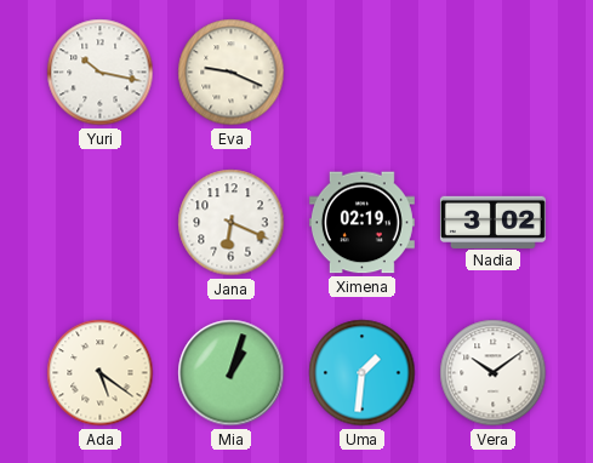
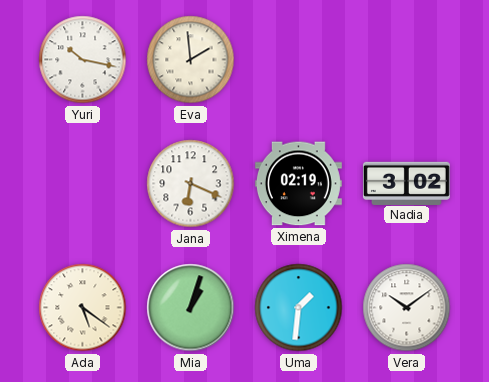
Eva: 9:19 -> 1:59 (191, 60)
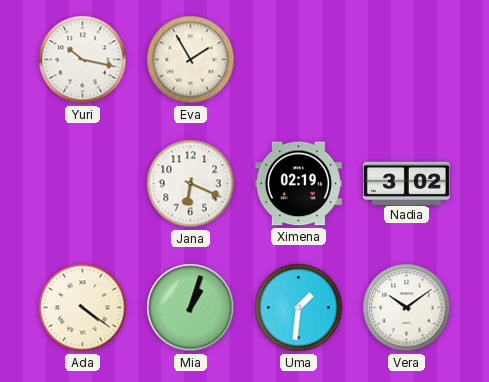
Eva: 1:59 -> 1:55 (191, 60)
Ada: 5:21 -> 4:21 (83, 308)
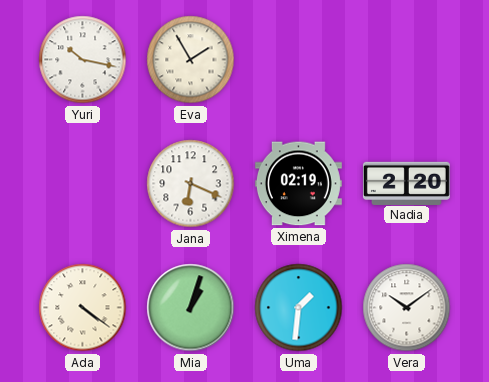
Nadia: 3:02 -> 2:20 (406, 183)
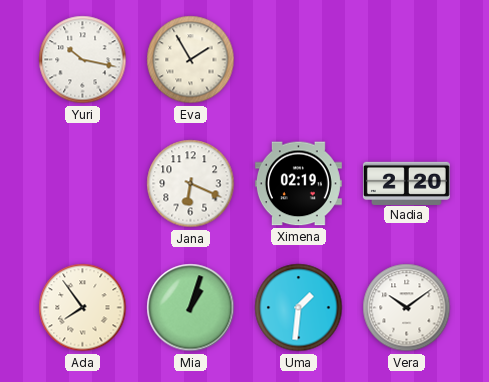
Ada: 4:21 -> 7:54 (83, 308)
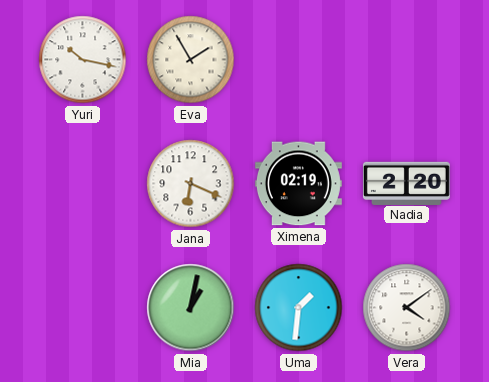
Ada: 7:54 -> none (83, 308)
Mia: 1:03 -> 1:02 (191, 308)
Vera: 10:09 -> 4:09 (407, 308)
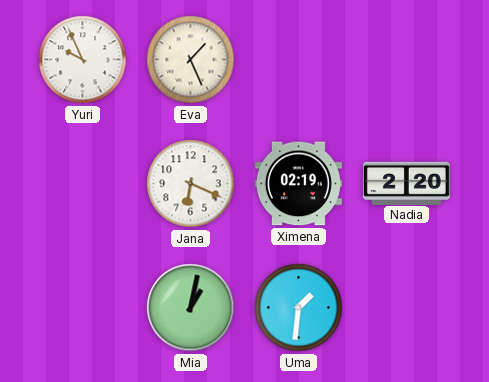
Yuri: 10:17 -> 9:56 (83, 60)
Eva: 1:55 -> 1:26 (191, 60)
Vera: 4:09 -> none (407, 308)
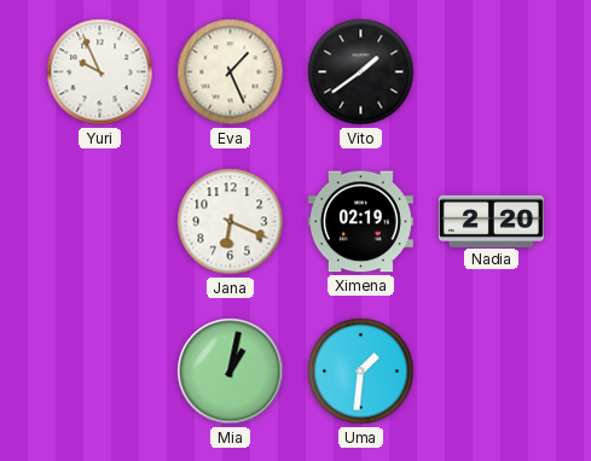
Vito: none -> 1:39 (361, 72)
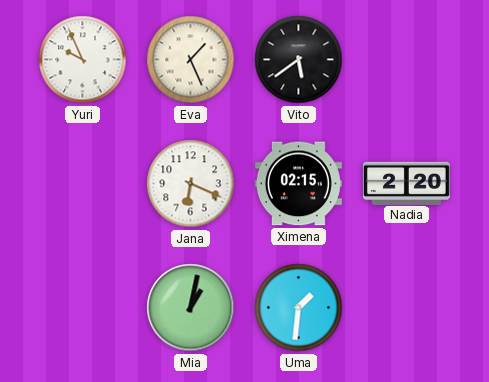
Vito: 1:39 -> 5:39 (299, 60)
Ximena: 02:19 -> 02:15 (298, 184)
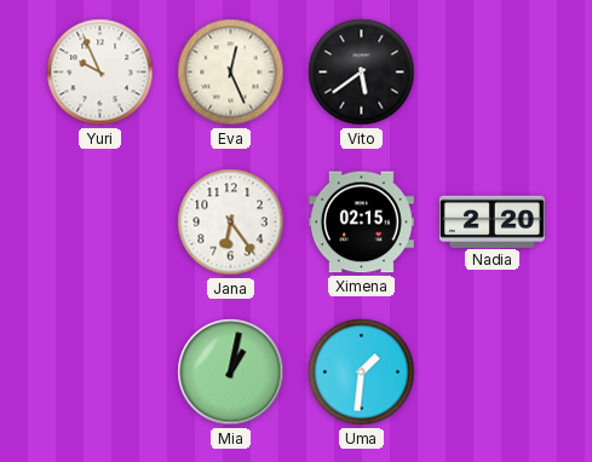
Eva: 1:26 -> 12:26 (231, 73)
Jana: 6:19 -> 6:24 (231, 223)
